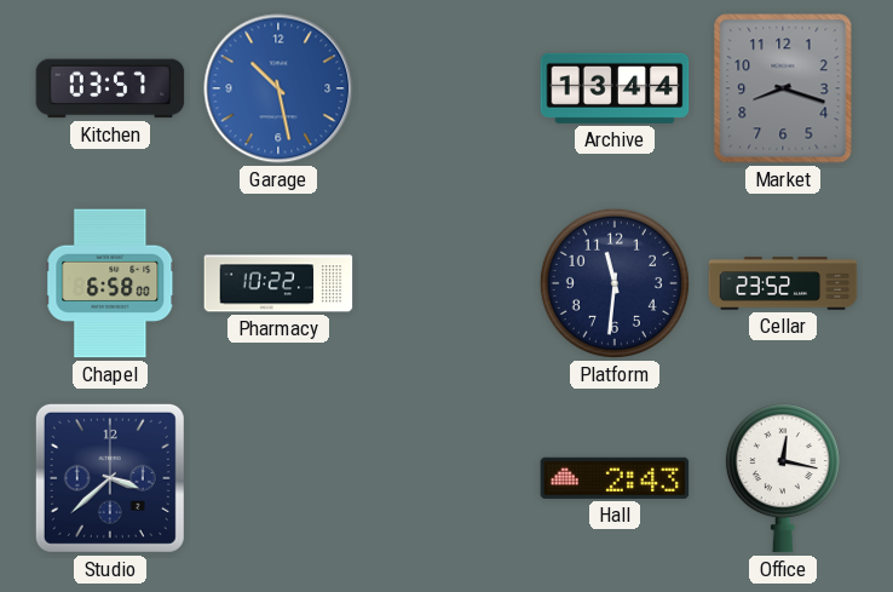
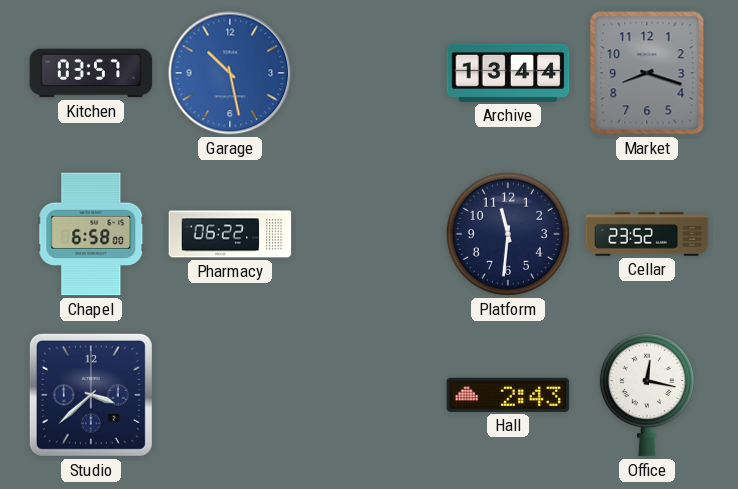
Pharmacy: 10:22 -> 06:22 (230, 234)
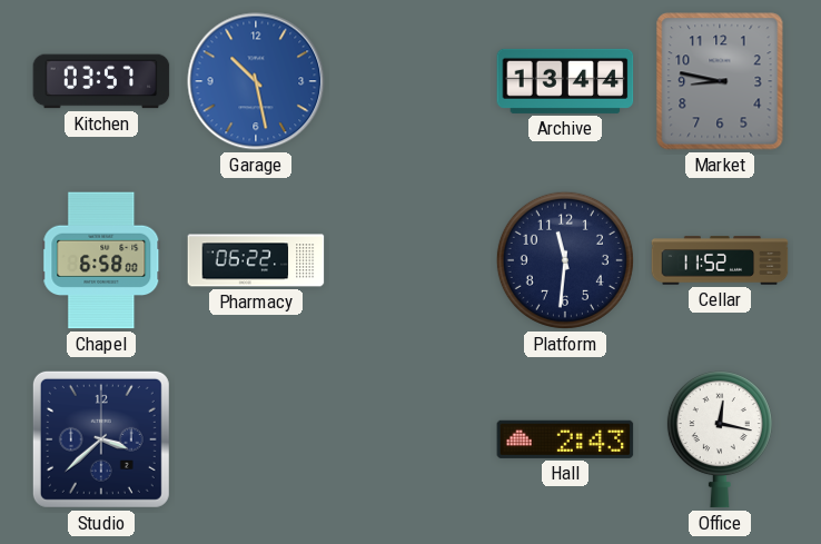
Market: 8:18 -> 8:47 (720, 81)
Cellar: 23:52 -> 11:52 (720, 260)
